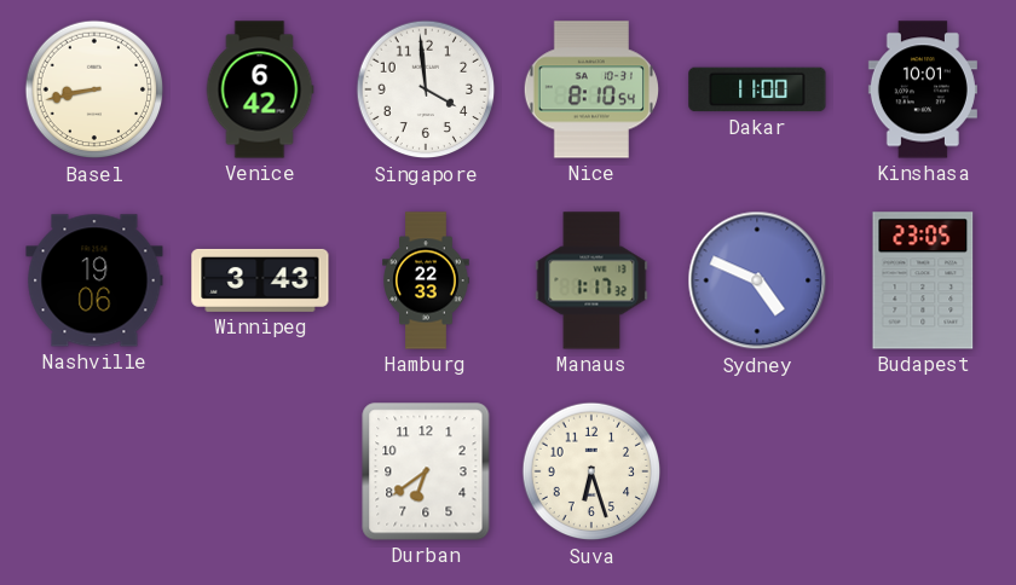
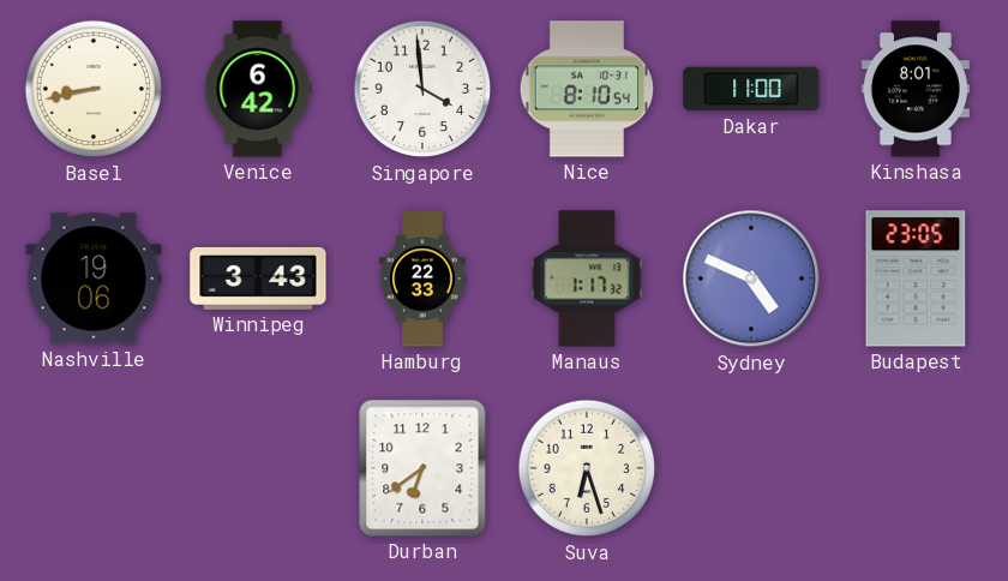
Kinshasa: 10:01 -> 8:01 (916, 89)
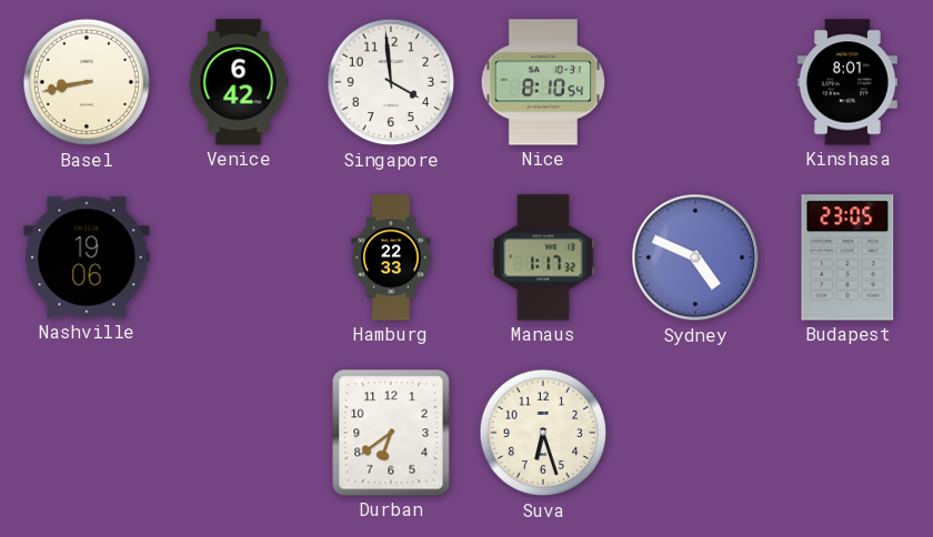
Dakar: 11:00 -> none (751, 89)
Winnipeg: 3:43 -> none (258, 278)
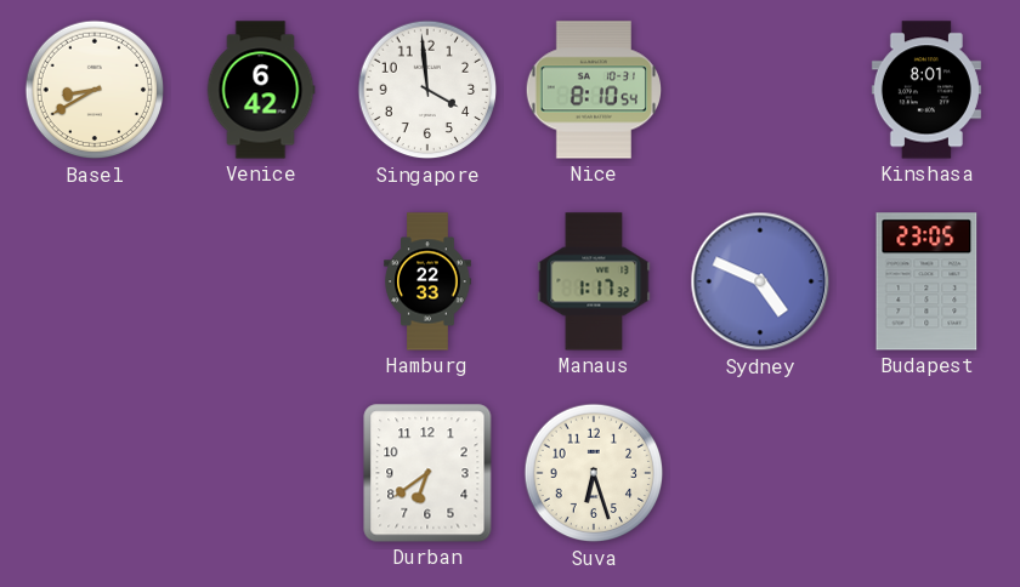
Basel: 8:43 -> 8:40 (95, 90)
Nashville: 19:06 -> none (87, 257)
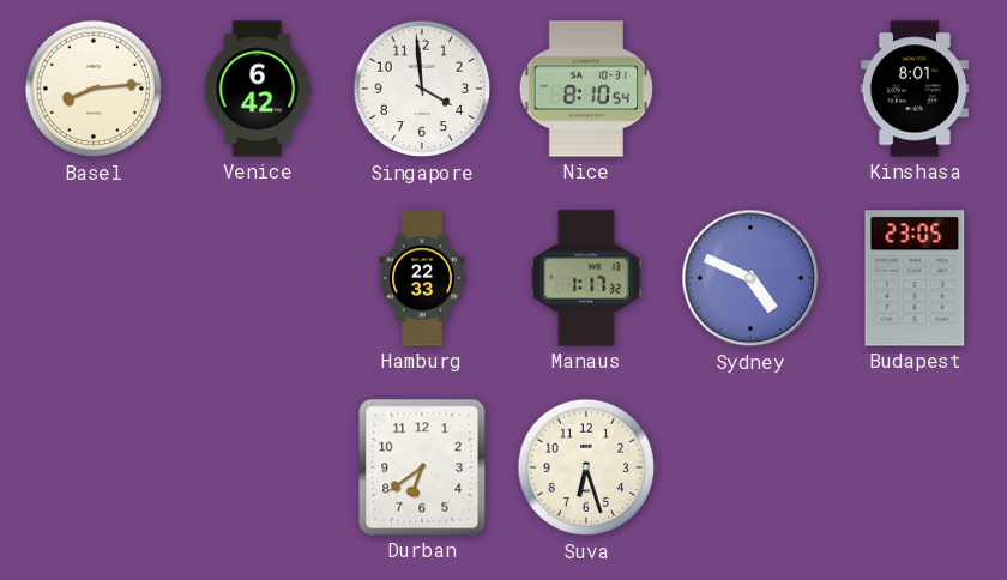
Basel: 8:40 -> 8:14 (94, 89)
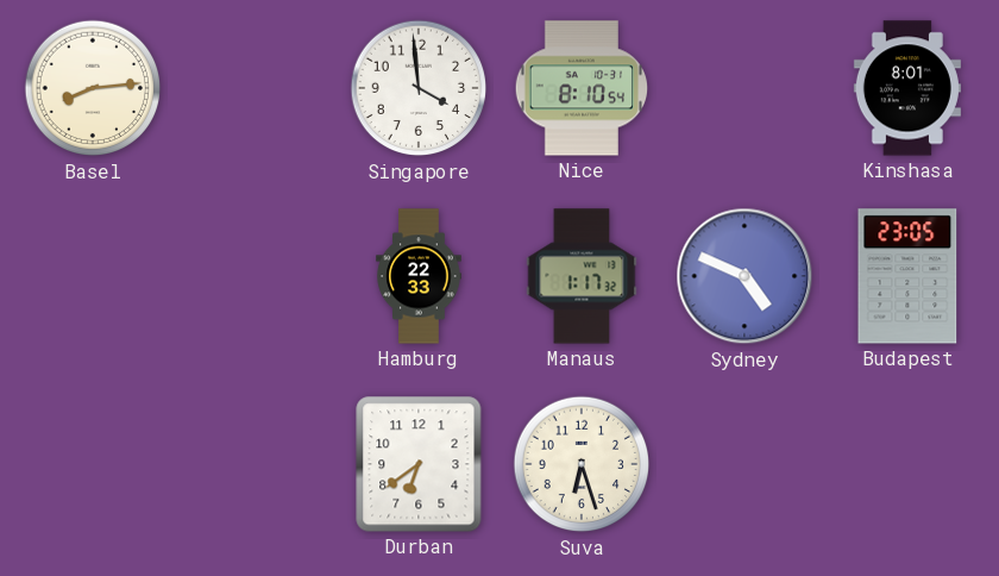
Venice: 6:42 -> none (258, 89)
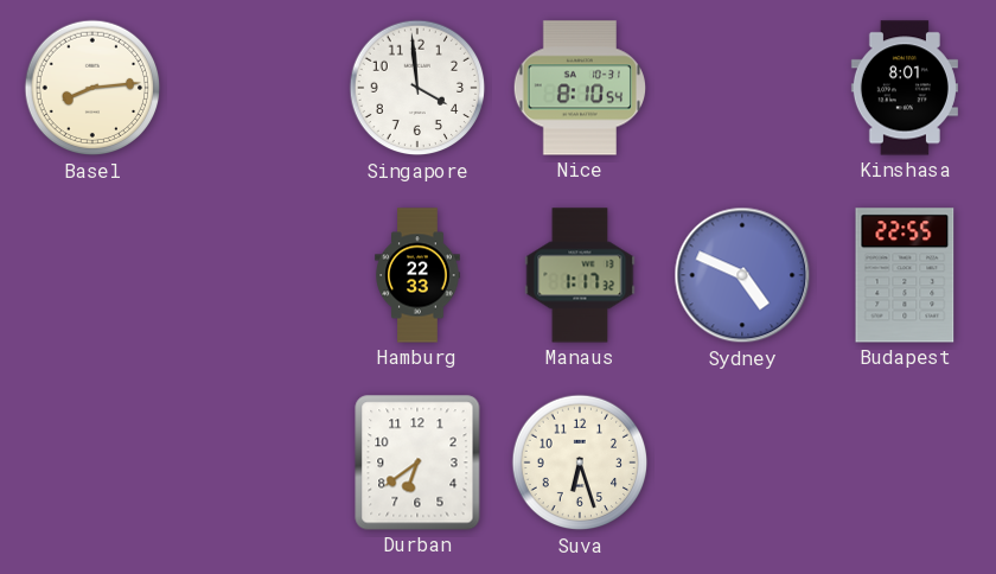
Budapest: 23:05 -> 22:55 (905, 275)
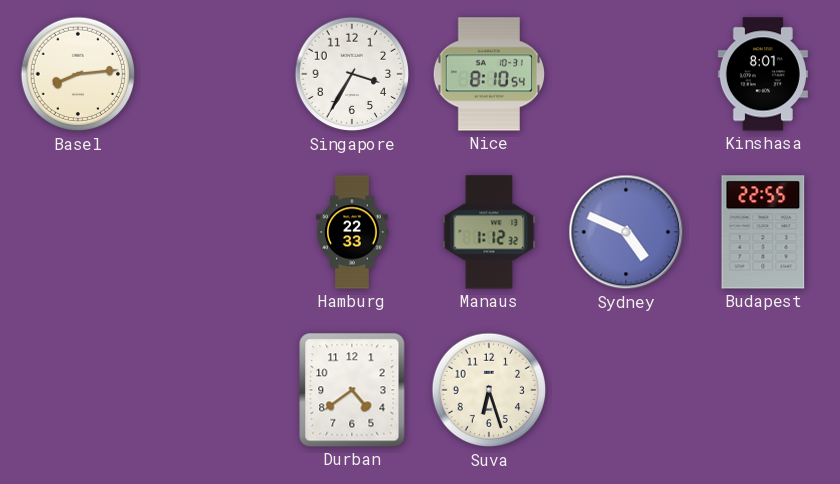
Singapore: 3:59 -> 3:35 (352, 74)
Manaus: 1:17 -> 1:12 (489, 232)
Durban: 6:39 -> 4:39 (352, 390)
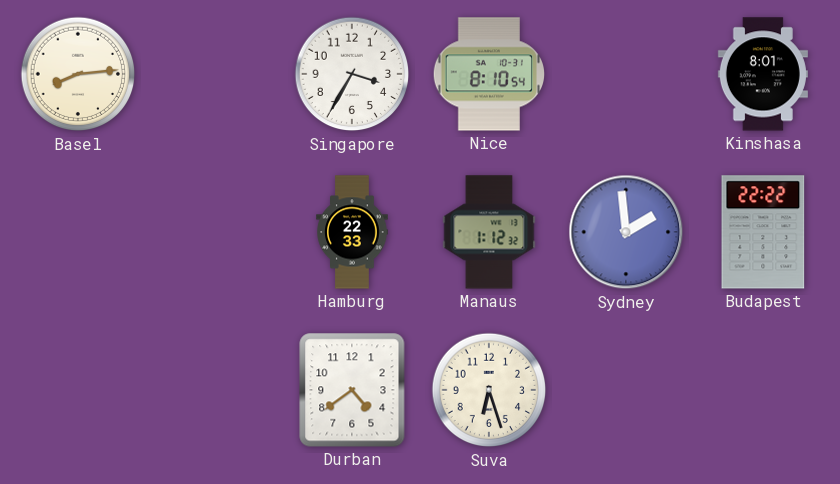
Sydney: 4:49 -> 1:59 (626, 232)
Budapest: 22:55 -> 22:22 (763, 232)
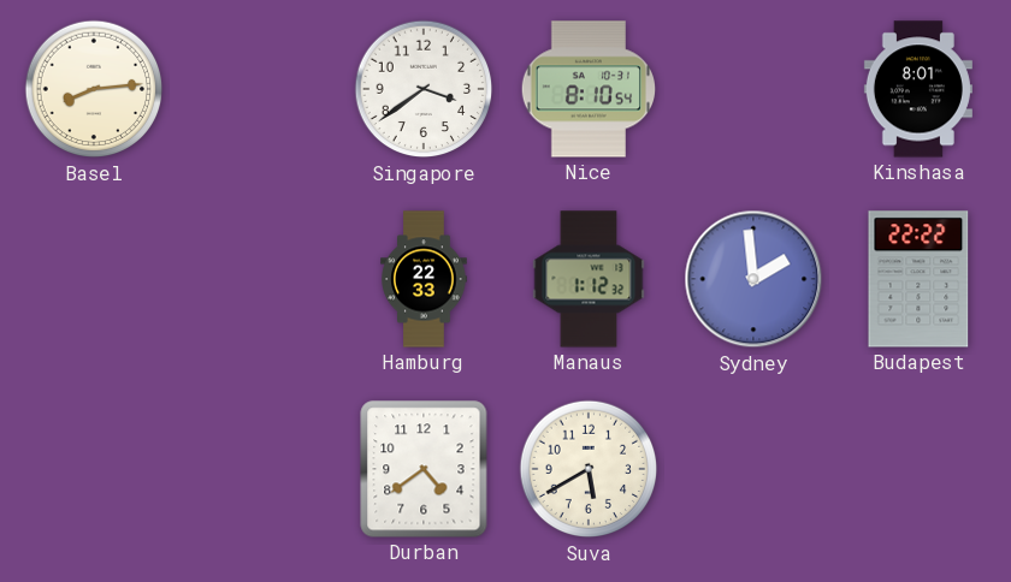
Singapore: 3:35 -> 3:39 (424, 89)
Suva: 6:27 -> 5:40 (589, 469)
